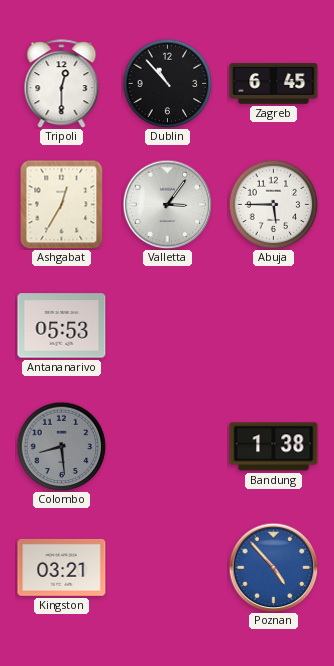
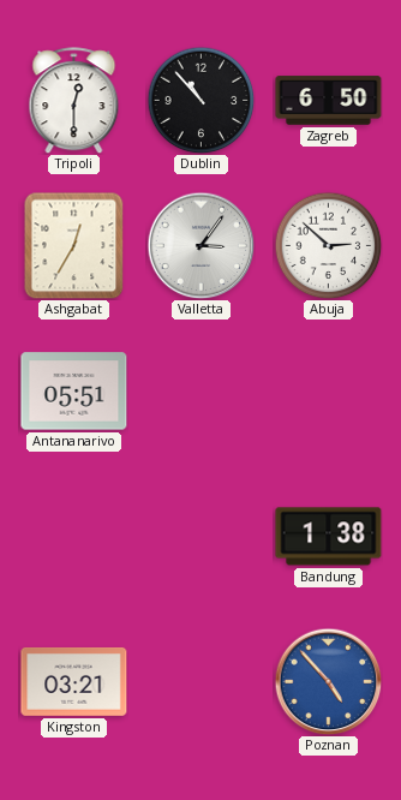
Zagreb: 6:45 -> 6:50 (329, 101)
Abuja: 5:45 -> 2:52 (328, 245)
Antananarivo: 05:53 -> 05:51 (74, 392)
Colombo: 8:29 -> none (61, 446)
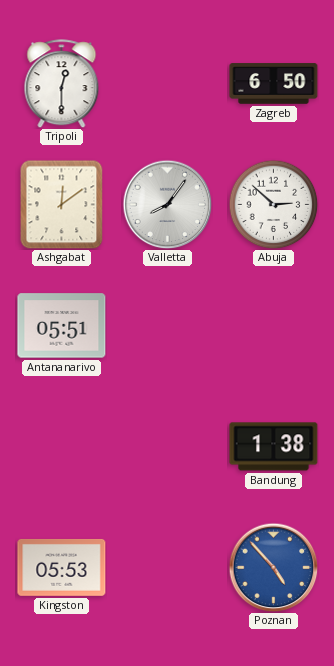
Dublin: 10:53 -> none (200, 100)
Ashgabat: 12:35 -> 12:09 (62, 204)
Valletta: 3:06 -> 8:06 (167, 204)
Kingston: 03:21 -> 05:53 (62, 567)
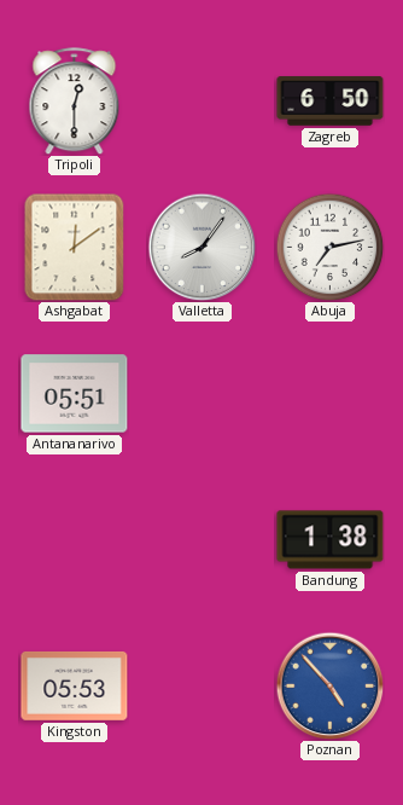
Abuja: 2:52 -> 7:13 (329, 247)
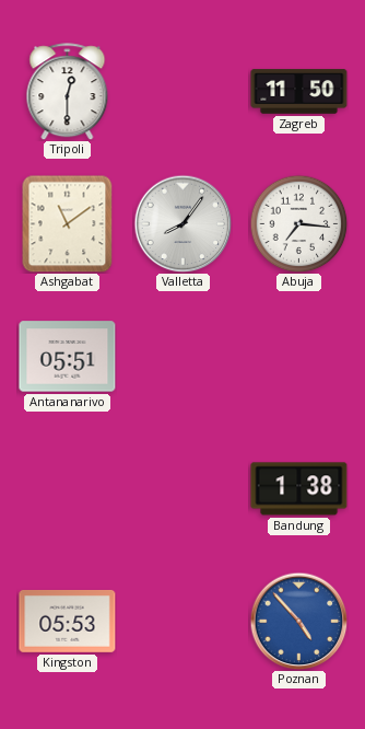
Zagreb: 6:50 -> 11:50 (299, 92)
Ashgabat: 12:09 -> 11:09 (68, 223)
Abuja: 7:13 -> 7:16 (298, 223)
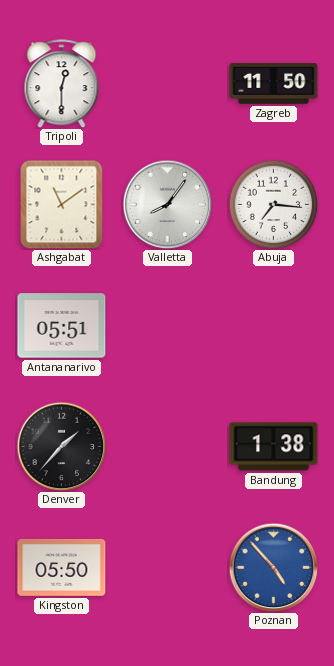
Denver: none -> 1:37 (61, 446)
Kingston: 05:53 -> 05:50 (62, 567)
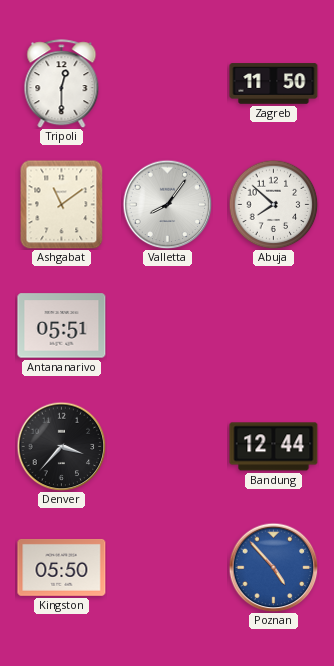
Abuja: 7:16 -> 7:52 (273, 204)
Denver: 1:37 -> 3:37 (61, 446)
Bandung: 1:38 -> 12:44 (274, 447)
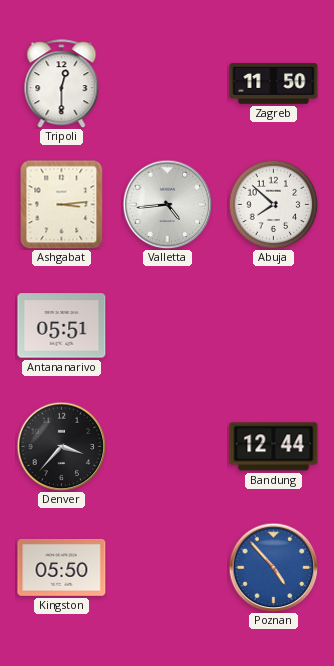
Ashgabat: 11:09 -> 3:14 (62, 204)
Valletta: 8:06 -> 4:44 (167, 204)
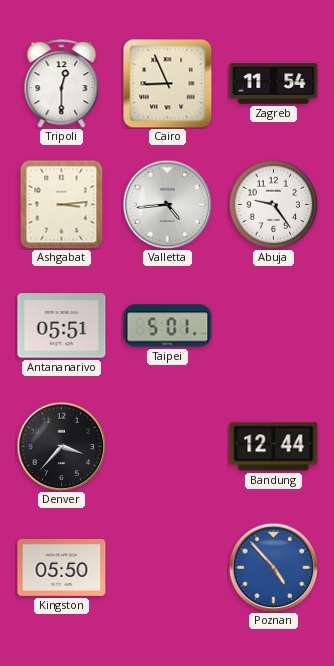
Cairo: none -> 8:56 (168, 84)
Zagreb: 11:50 -> 11:54 (274, 84)
Abuja: 7:52 -> 9:24 (273, 204)
Taipei: none -> 5:01 (168, 326)
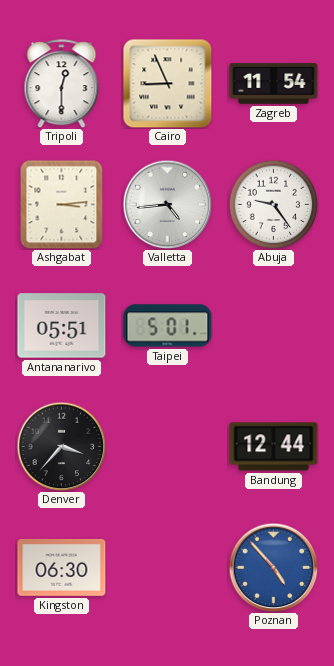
Kingston: 05:50 -> 06:30 (62, 567)
